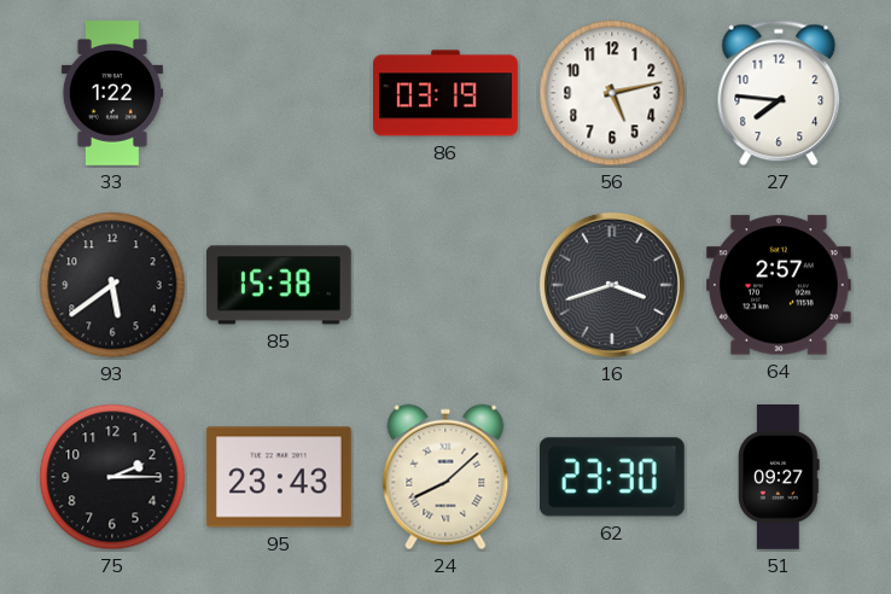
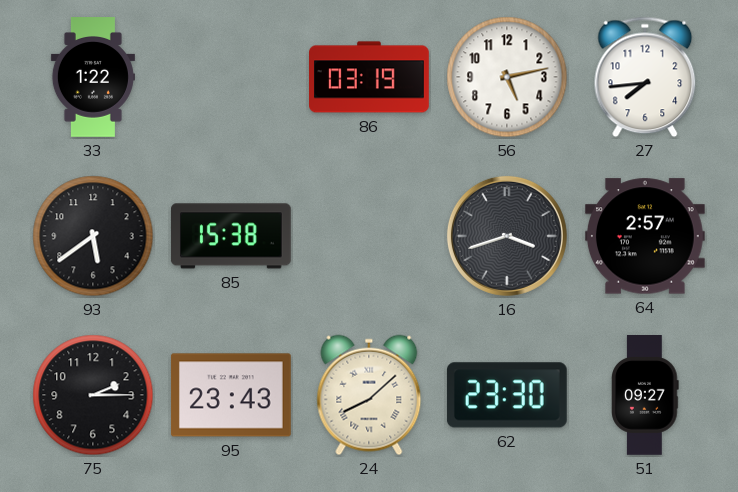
27: 7:46 -> 7:44 (645, 77)
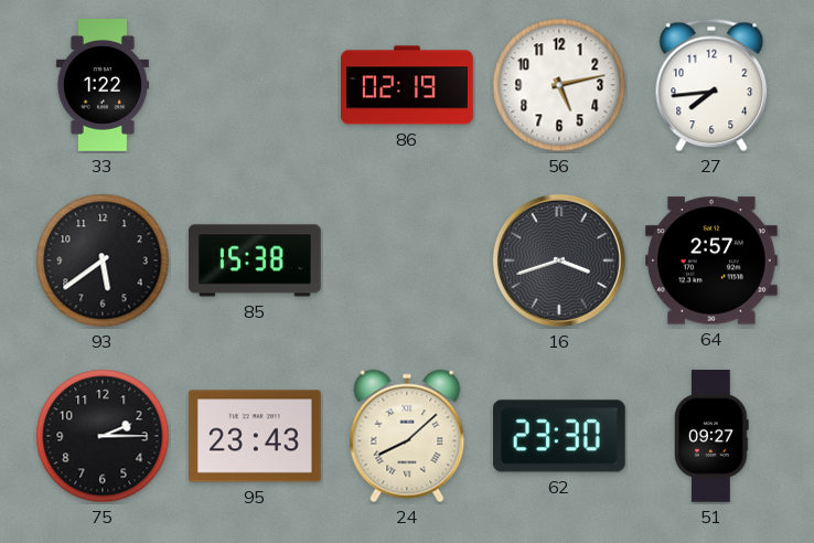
86: 03:19 -> 02:19 (408, 85)
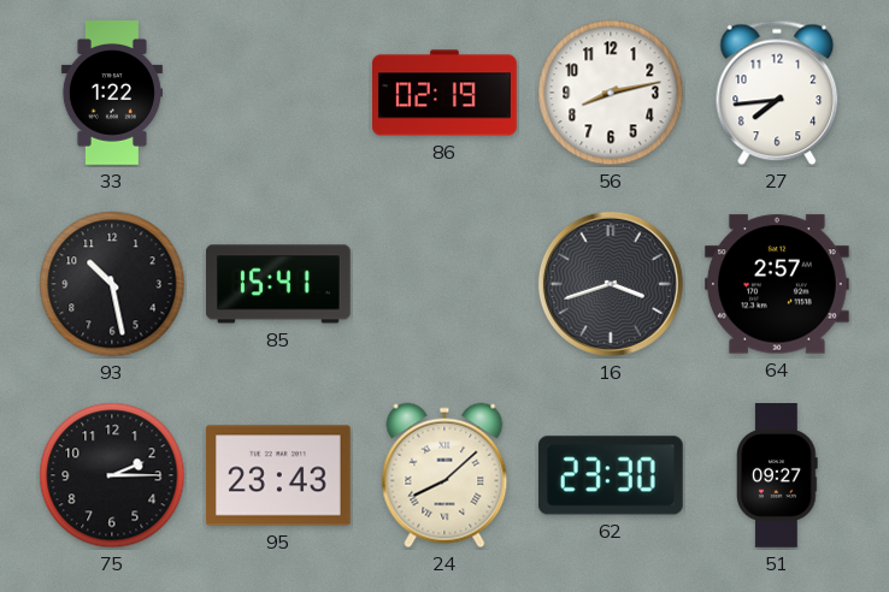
56: 5:13 -> 8:13 (611, 93)
93: 5:39 -> 10:28 (112, 284)
85: 15:38 -> 15:41 (278, 284)
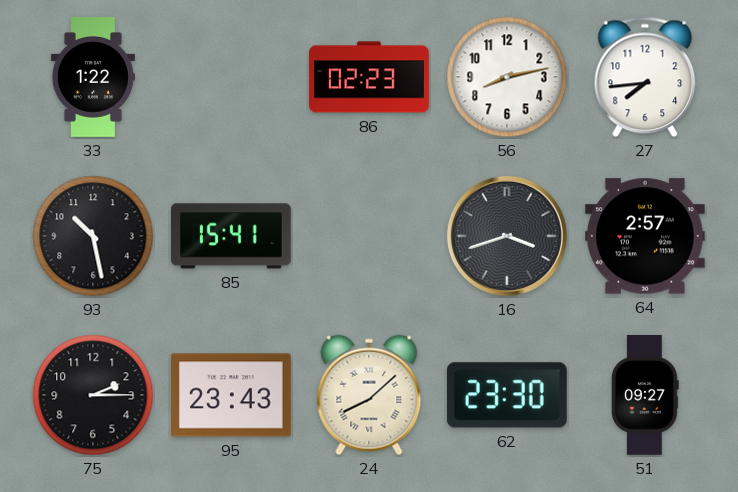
86: 02:19 -> 02:23 (370, 77)
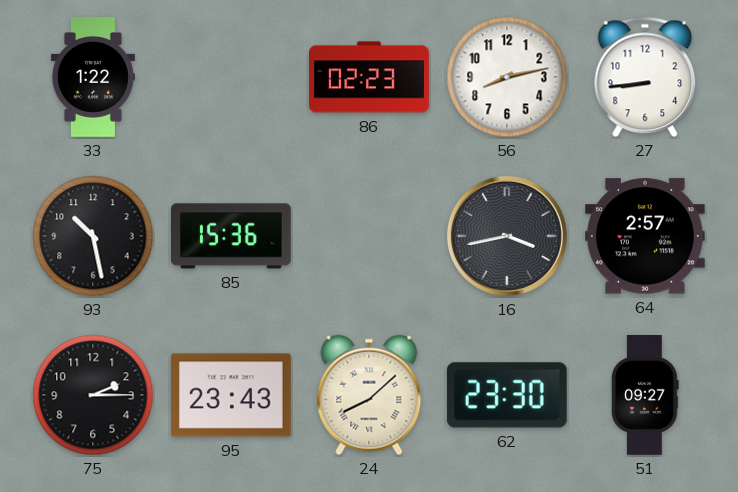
27: 7:44 -> 8:44 (645, 77)
85: 15:41 -> 15:36 (231, 236)
16: 3:42 -> 3:43 (507, 236)
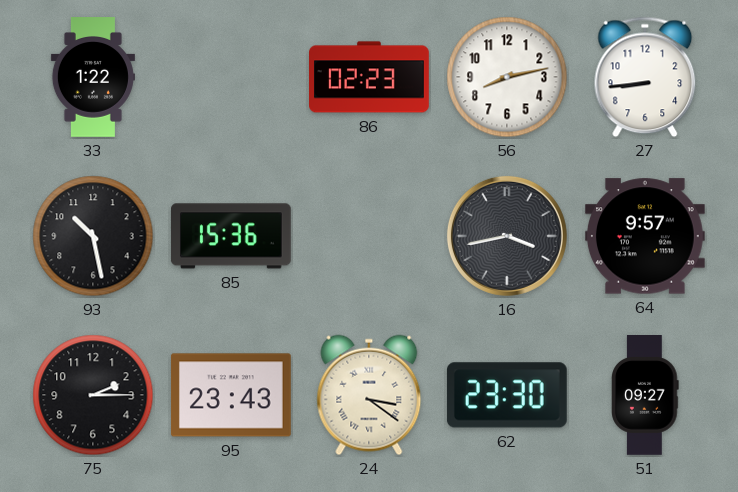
64: 2:57 -> 9:57 (645, 236)
24: 8:08 -> 3:21 (369, 395)
